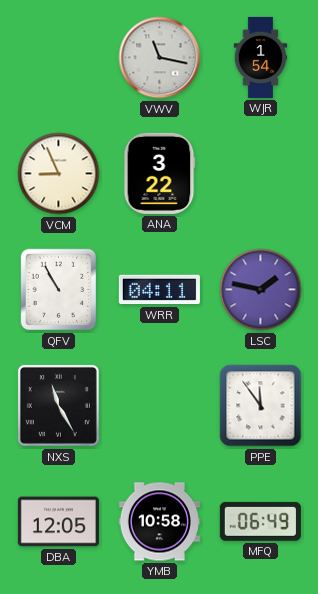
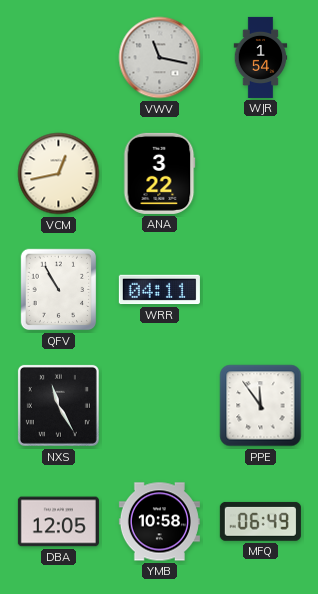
VCM: 8:56 -> 12:43 (59, 174)
LSC: 1:47 -> none (261, 290)
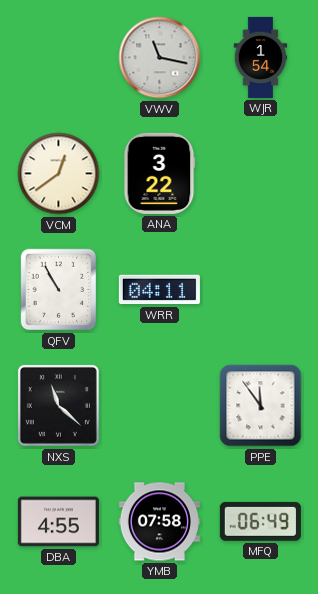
VCM: 12:43 -> 12:39 (59, 174)
NXS: 11:25 -> 11:22 (58, 405)
DBA: 12:05 -> 4:55 (58, 522)
YMB: 10:58 -> 07:58 (159, 522)
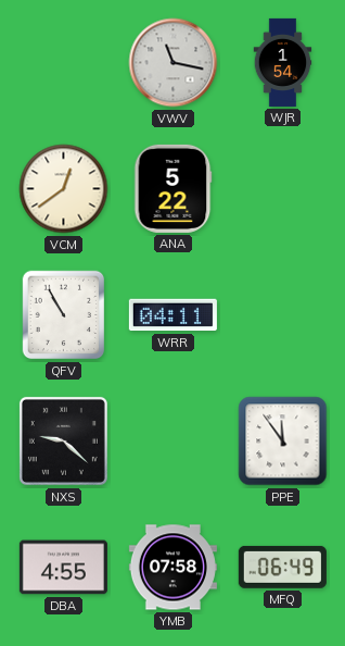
ANA: 3:22 -> 5:22 (173, 188)
NXS: 11:22 -> 9:22 (63, 440)
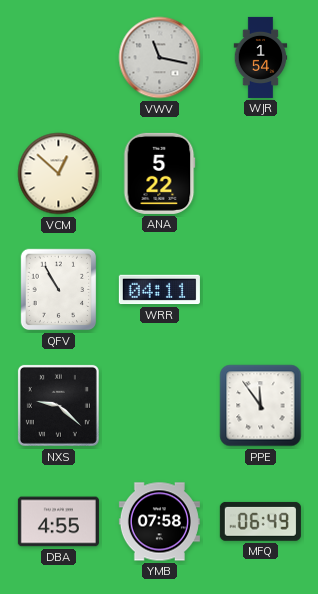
VCM: 12:39 -> 12:52 (59, 174)
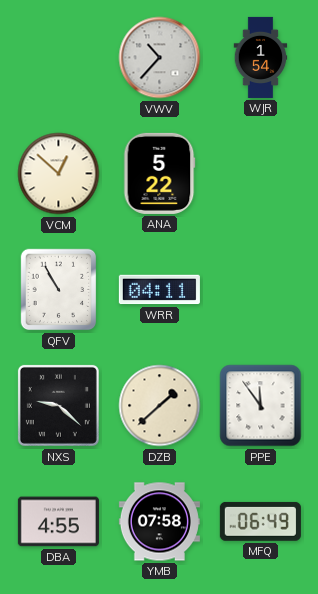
VWV: 11:17 -> 10:37 (160, 58)
DZB: none -> 1:38 (160, 406)
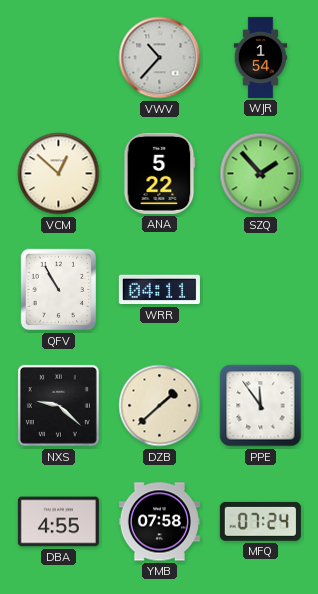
SZQ: none -> 1:53 (261, 174)
MFQ: 06:49 -> 07:24 (260, 521)
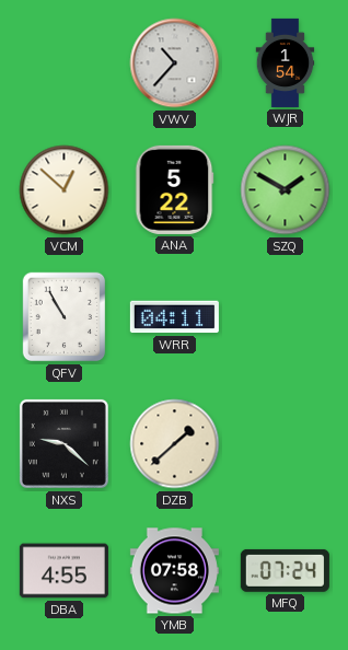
SZQ: 1:53 -> 1:50 (286, 190)
PPE: 11:54 -> none (261, 406)
